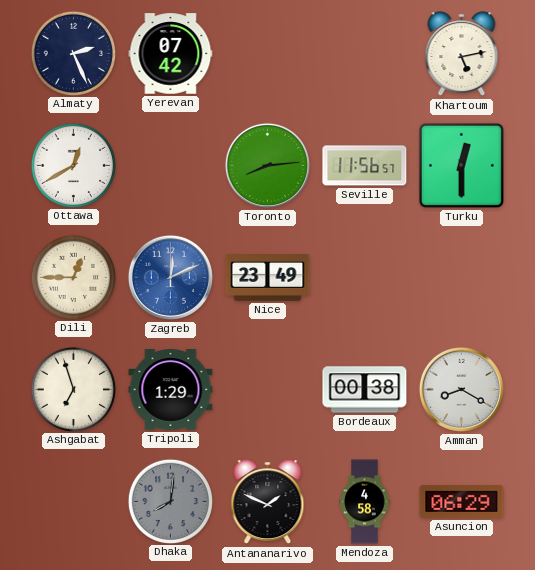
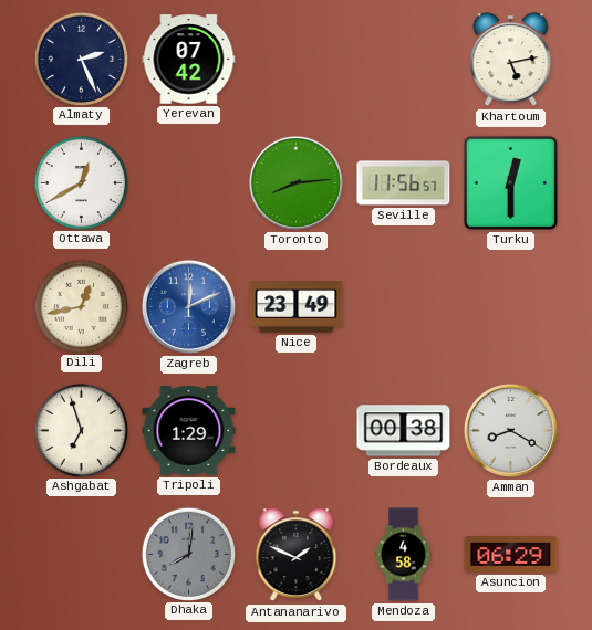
Dili: 12:45 -> 12:43 (81, 306)
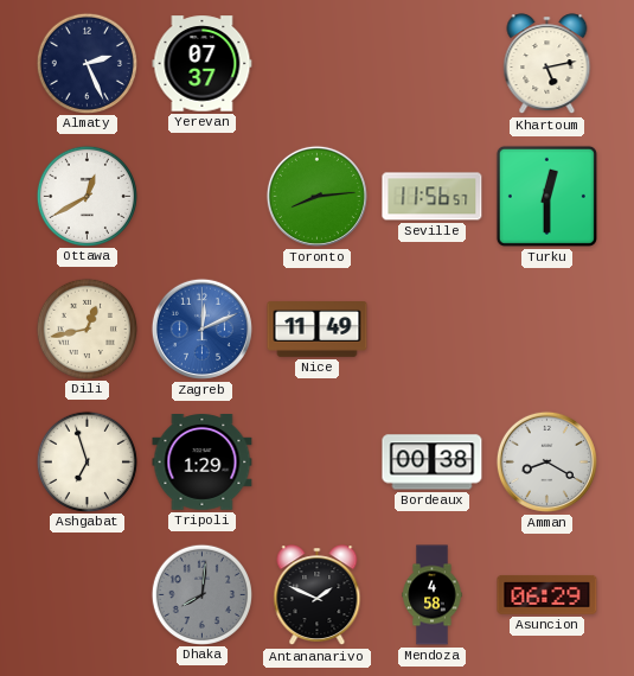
Yerevan: 07:42 -> 07:37 (203, 64)
Nice: 23:49 -> 11:49 (318, 330)
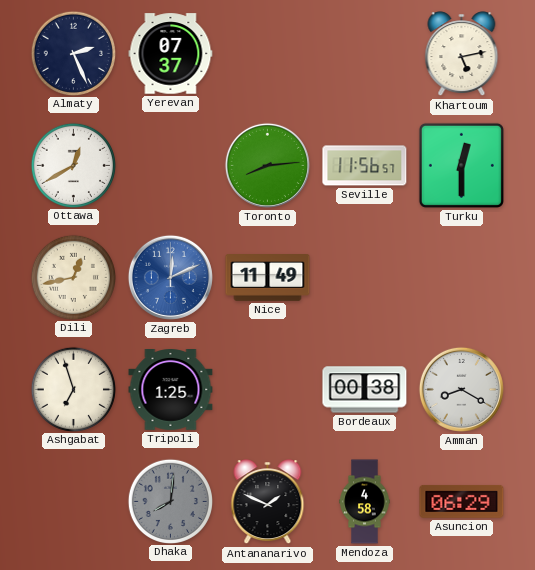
Tripoli: 1:29 -> 1:25 (171, 390)
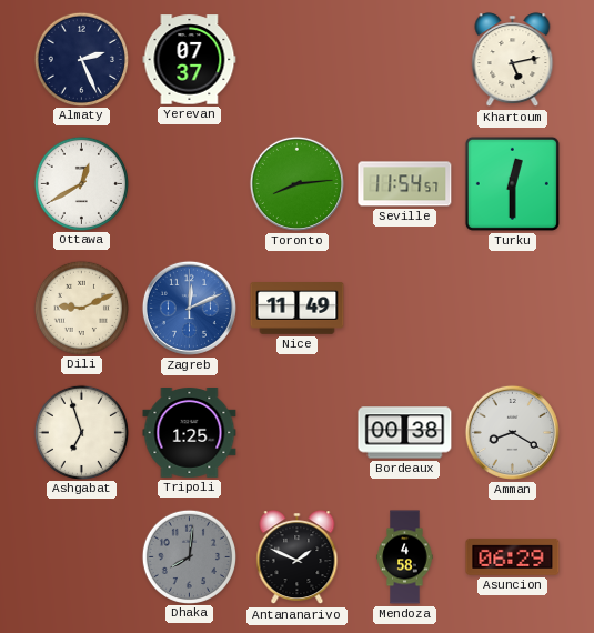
Seville: 11:56 -> 11:54 (405, 184)
Dili: 12:43 -> 9:11 (81, 308)
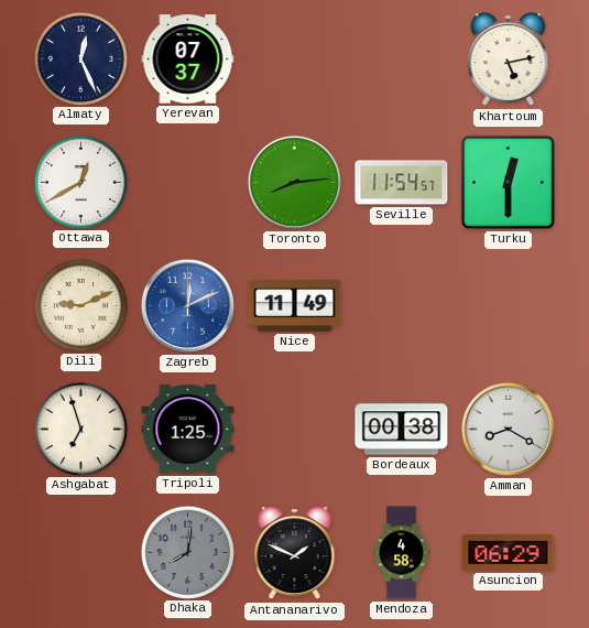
Almaty: 2:26 -> 12:26 (80, 58)
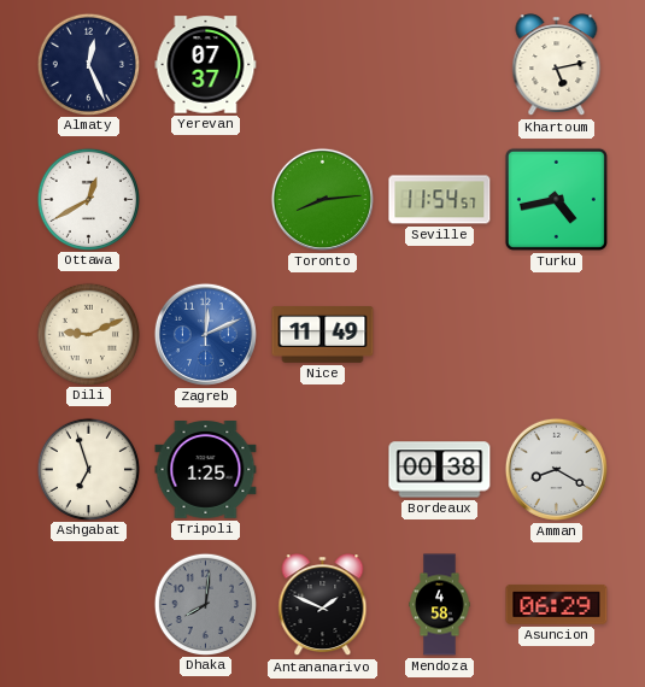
Turku: 12:30 -> 4:43 (556, 199)
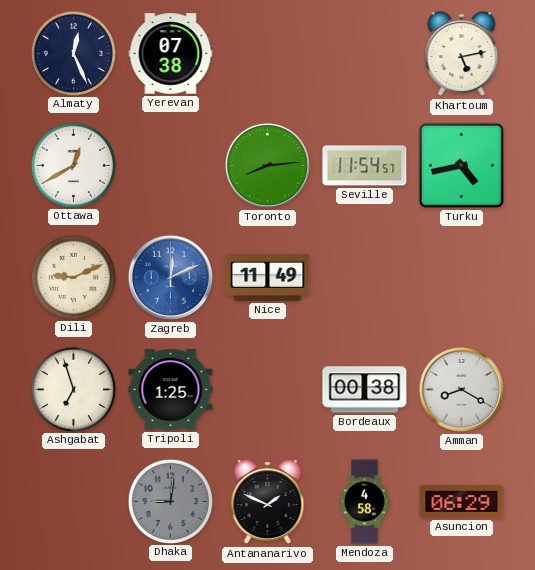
Yerevan: 07:37 -> 07:38 (171, 54)
Dhaka: 8:01 -> 9:01 (170, 501)
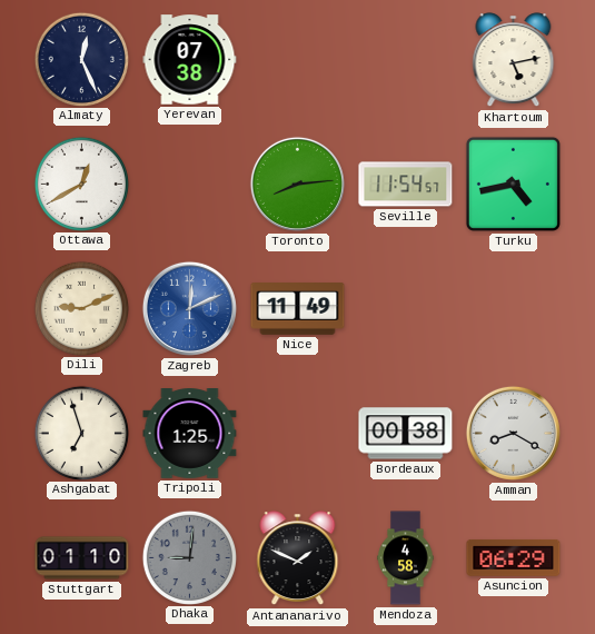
Stuttgart: none -> 01:10 (82, 558)
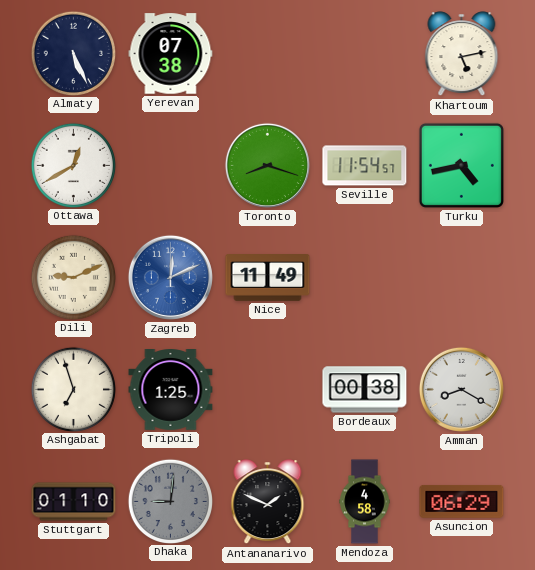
Almaty: 12:26 -> 5:26 (73, 53)
Toronto: 8:14 -> 8:18 (267, 165)
